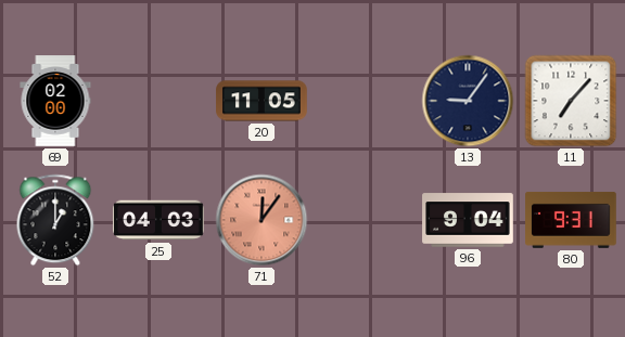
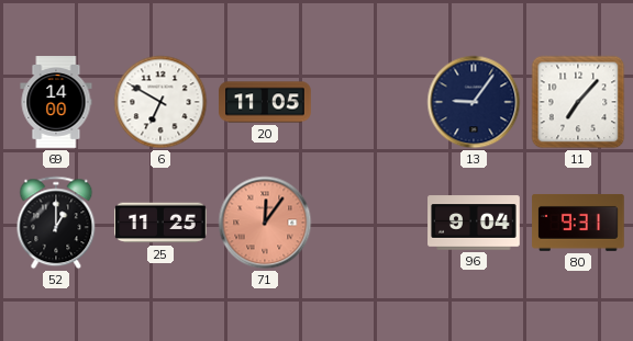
69: 02:00 -> 14:00 (56, 102)
6: none -> 6:50 (160, 102)
25: 04:03 -> 11:25 (160, 223)
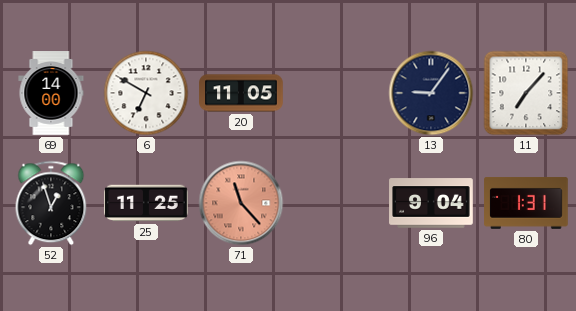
52: 1:00 -> 12:57 (51, 203)
71: 12:06 -> 11:23 (241, 203)
80: 9:31 -> 1:31 (526, 204)
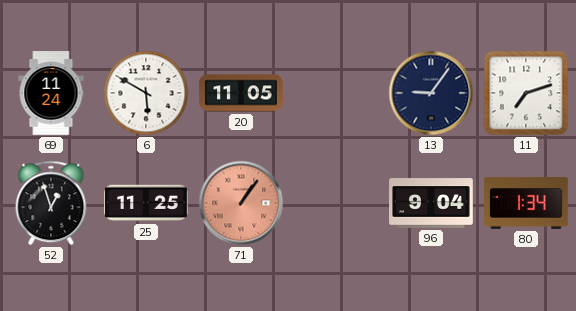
69: 14:00 -> 11:24 (51, 93)
6: 6:50 -> 5:50 (146, 93)
11: 7:07 -> 7:12 (526, 93)
71: 11:23 -> 1:06 (241, 203)
80: 1:31 -> 1:34 (526, 204)
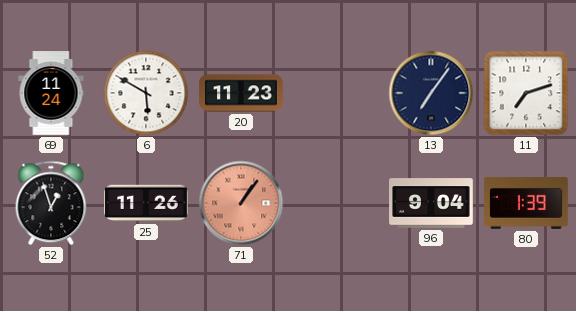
20: 11:05 -> 11:23 (241, 93)
13: 9:06 -> 7:06 (431, 93)
25: 11:25 -> 11:26 (146, 203)
80: 1:34 -> 1:39 (526, 204)
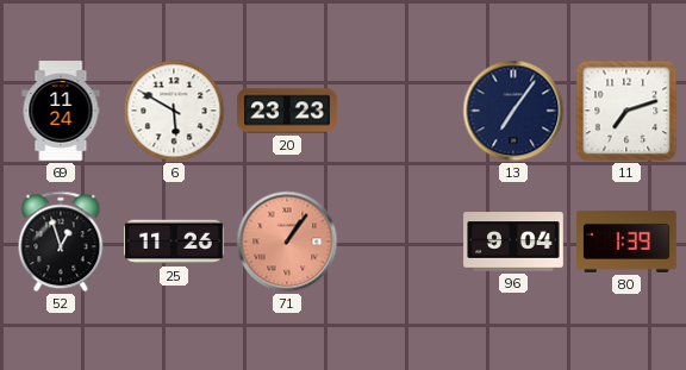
20: 11:23 -> 23:23 (287, 111)
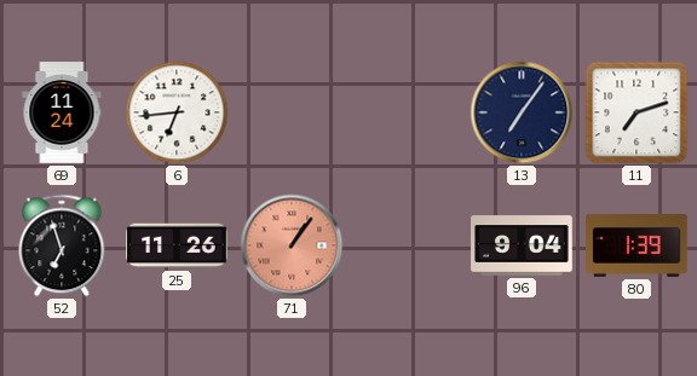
6: 5:50 -> 6:44 (177, 112)
20: 23:23 -> none (287, 111)
52: 12:57 -> 6:57 (62, 245)
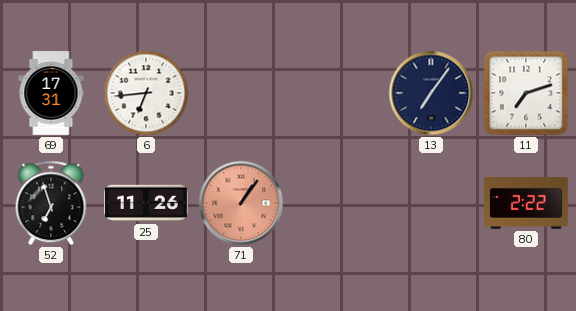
69: 11:24 -> 17:31 (51, 93)
96: 9:04 -> none (522, 245)
80: 1:39 -> 2:22 (526, 204)
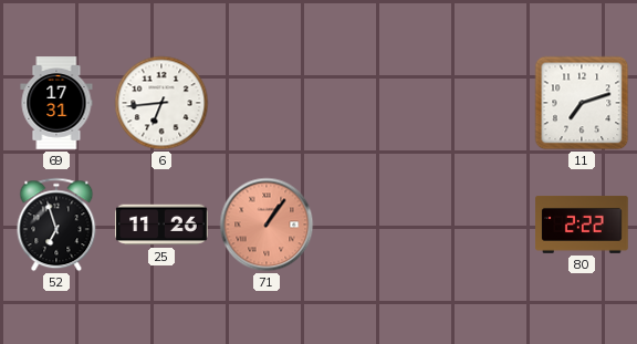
13: 7:06 -> none (431, 93)
